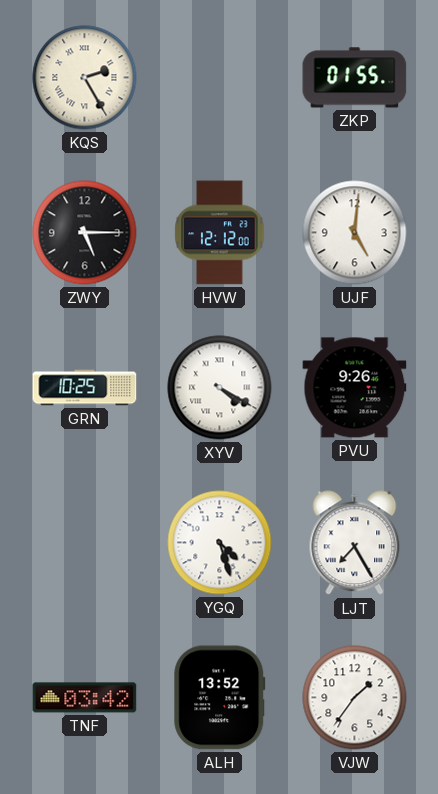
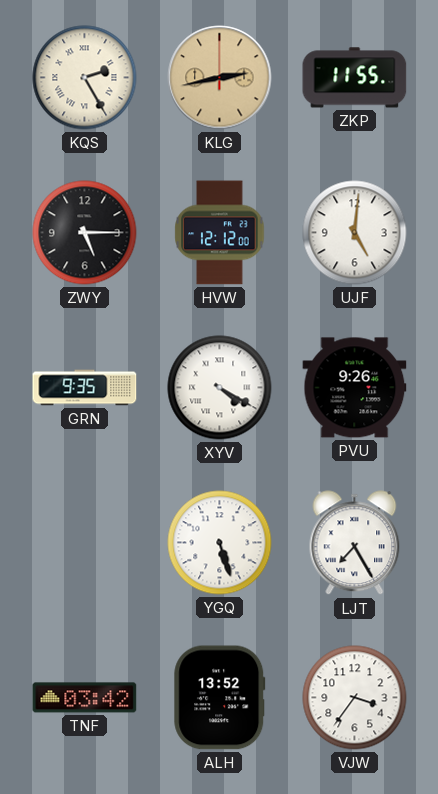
KLG: none -> 2:43 (220, 78)
ZKP: 01:55 -> 11:55 (355, 78)
GRN: 10:25 -> 9:35 (85, 388)
YGQ: 4:27 -> 5:27 (220, 543)
VJW: 1:36 -> 3:36 (355, 698)
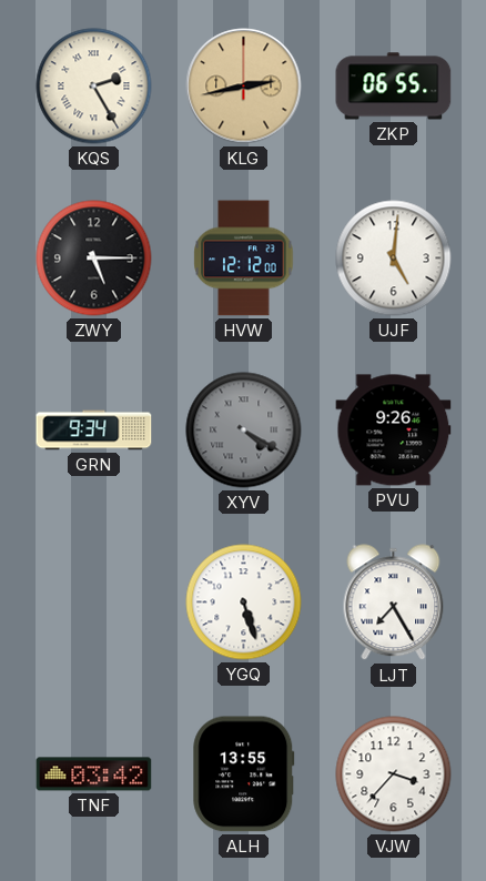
ZKP: 11:55 -> 06:55 (394, 87)
GRN: 9:35 -> 9:34 (94, 431)
XYV dial: white -> grey (244, 431)
ALH: 13:52 -> 13:55 (244, 774)
VJW: 3:36 -> 3:37 (394, 774)
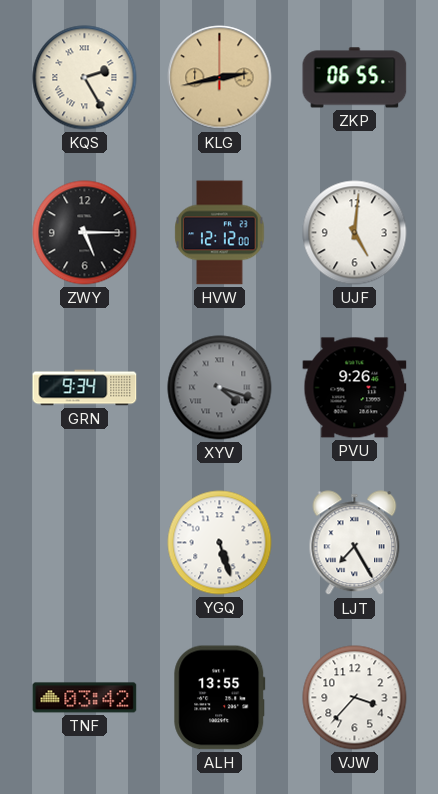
XYV: 4:20 -> 4:18 (220, 388)
